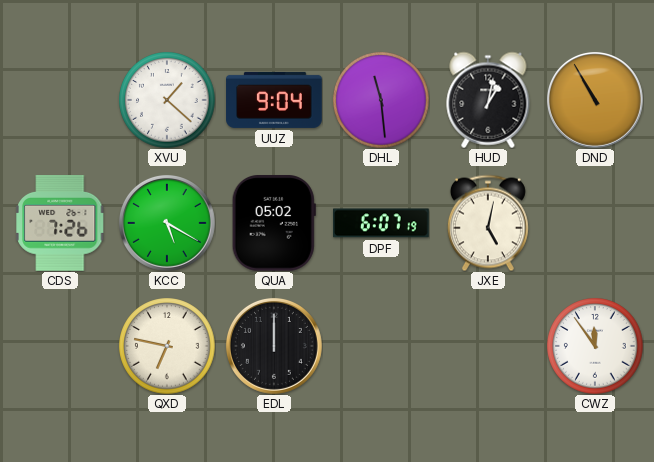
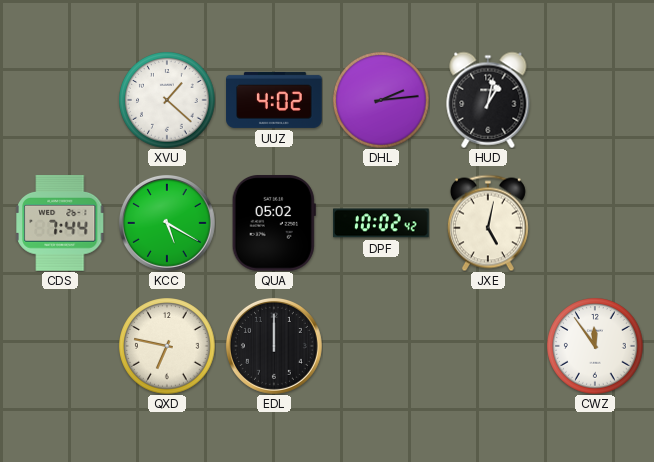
UUZ: 9:04 -> 4:02 (274, 100)
DHL: 11:29 -> 2:14 (381, 100)
DND: 10:55 -> none (595, 100)
CDS: 7:26 -> 7:44 (61, 223)
DPF: 6:07 -> 10:02 (382, 223)
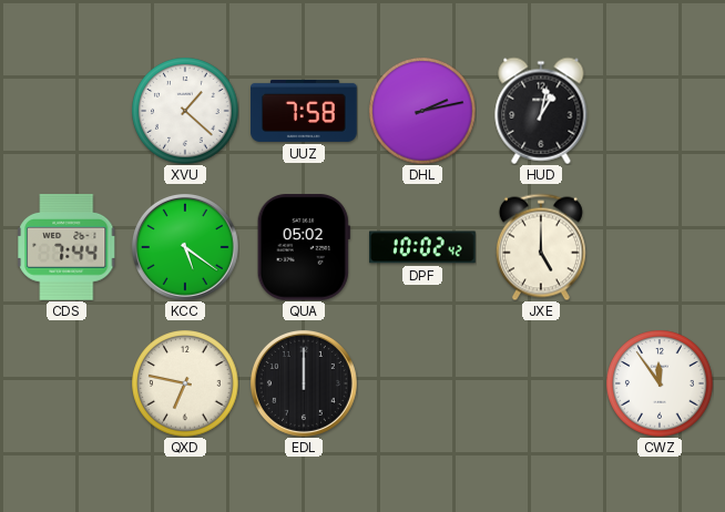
UUZ: 4:02 -> 7:58 (304, 111)
DHL: 2:14 -> 2:13 (422, 111)
KCC: 5:20 -> 5:21 (185, 247)
JXE: 5:02 -> 5:00 (541, 247)
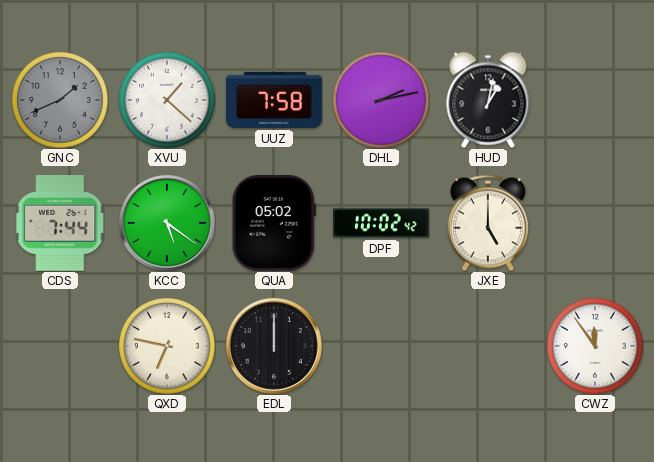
GNC: none -> 1:41 (60, 100)
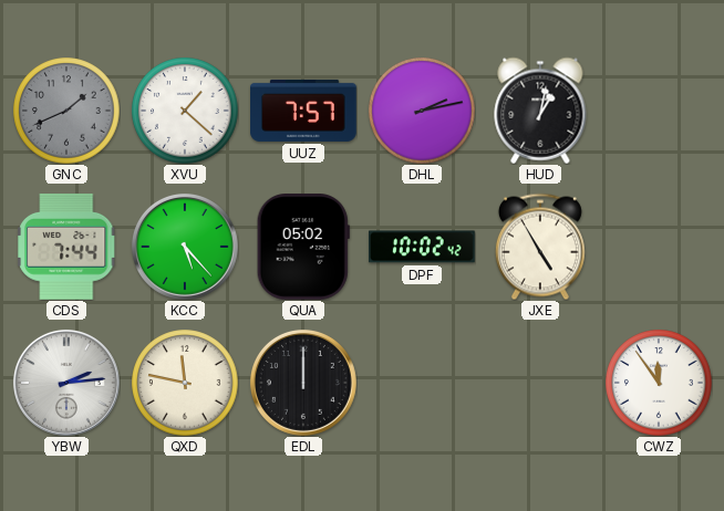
UUZ: 7:58 -> 7:57 (303, 111)
KCC: 5:21 -> 5:23 (185, 247)
JXE: 5:00 -> 4:55 (540, 247)
YBW: none -> 2:14 (66, 383)
QXD: 6:47 -> 11:47 (185, 383)
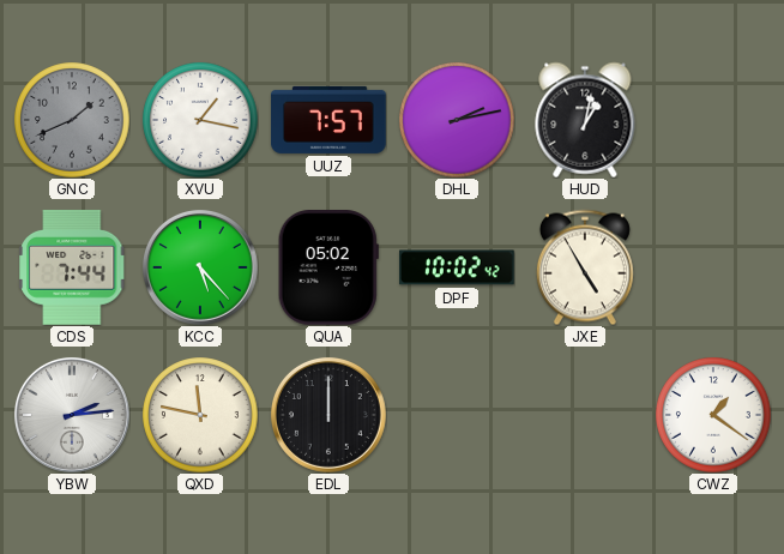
XVU: 1:22 -> 1:17 (200, 120)
CWZ: 11:54 -> 1:21 (713, 415)
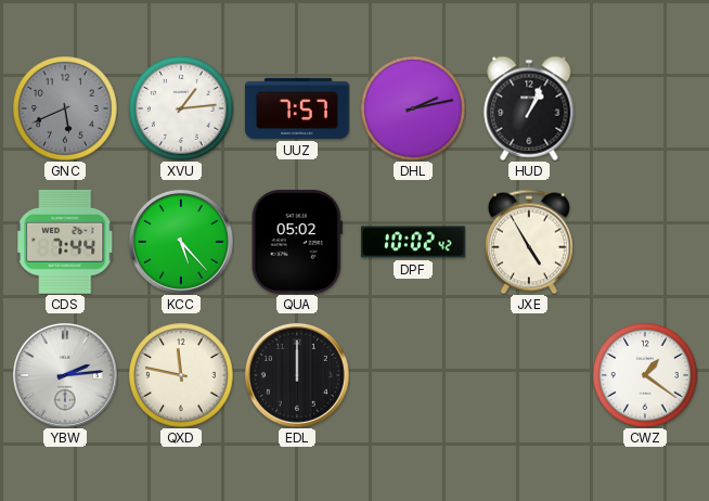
GNC: 1:41 -> 5:41 (65, 108)
XVU: 1:17 -> 1:14 (181, 108)
HUD: 1:02 -> 1:04 (529, 108)
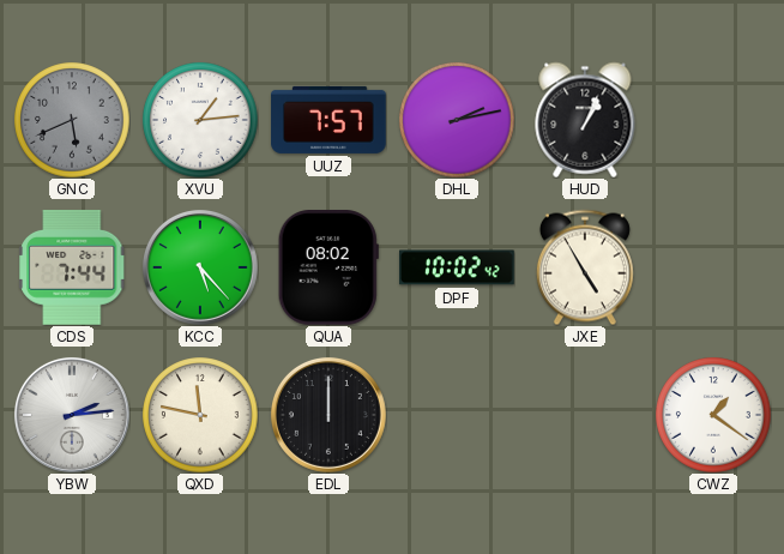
QUA: 05:02 -> 08:02 (328, 269)
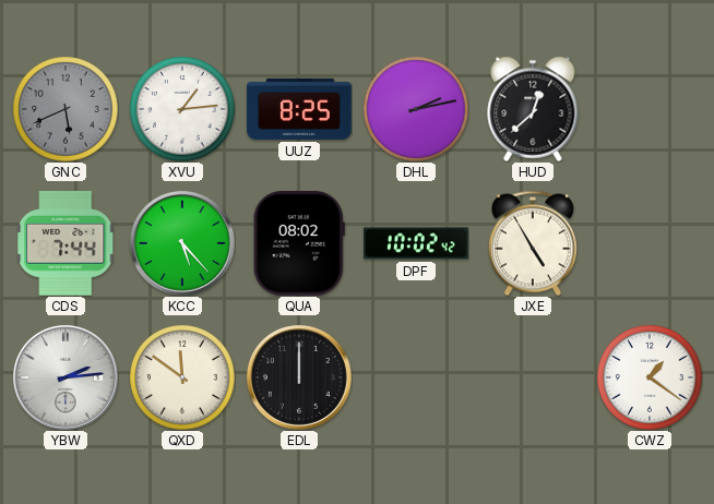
UUZ: 7:57 -> 8:25 (299, 109)
HUD: 1:04 -> 12:38 (533, 109)
QXD: 11:47 -> 11:51 (182, 377)
